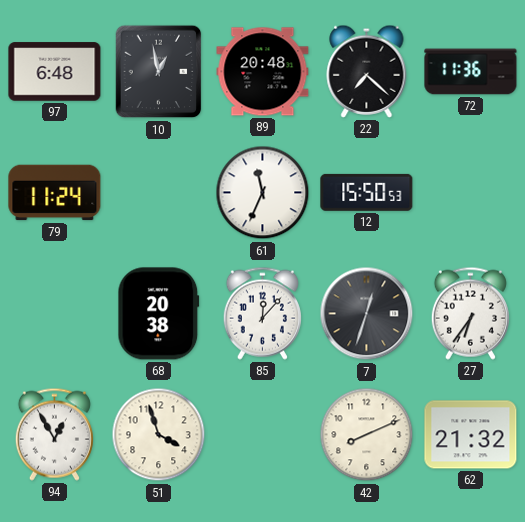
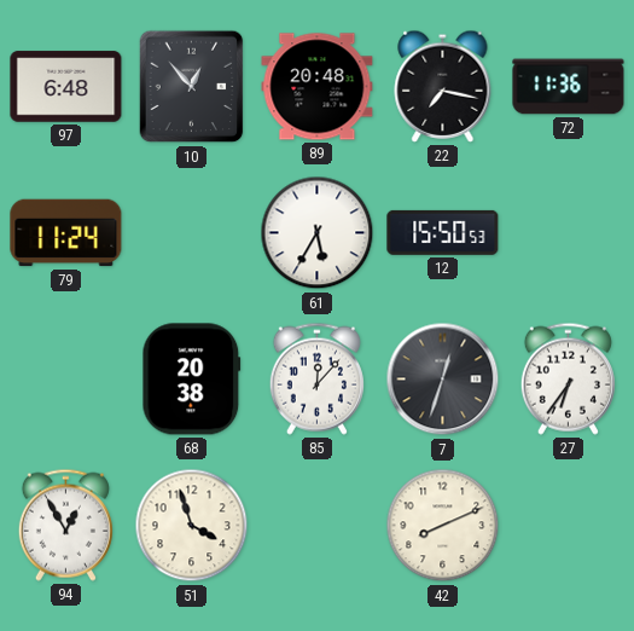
10: 12:58 -> 12:53 (192, 87)
22: 7:22 -> 7:17 (443, 86)
61: 11:34 -> 5:35 (318, 233)
62: 21:32 -> none (471, 435)
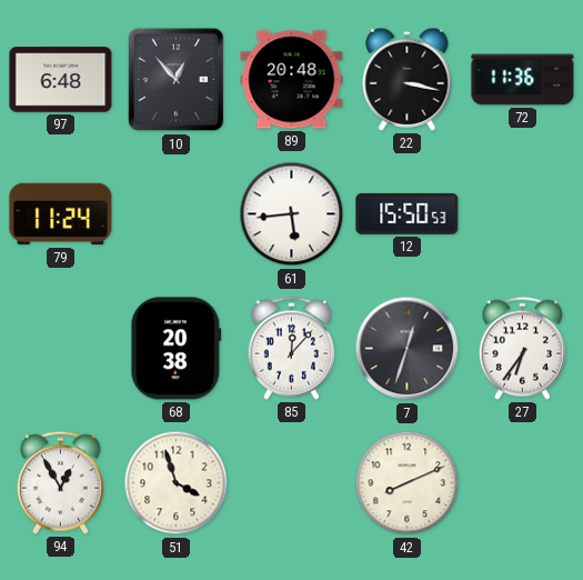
22: 7:17 -> 3:17 (408, 79)
61: 5:35 -> 5:44 (292, 214)
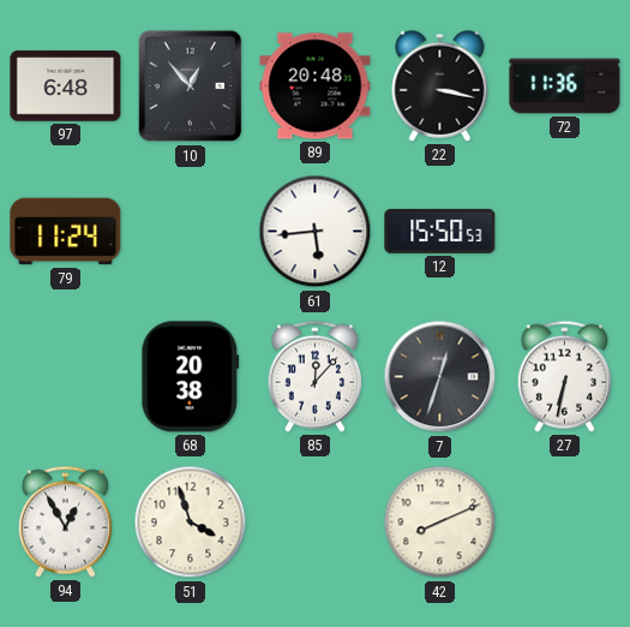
27: 6:36 -> 6:32 (564, 376)
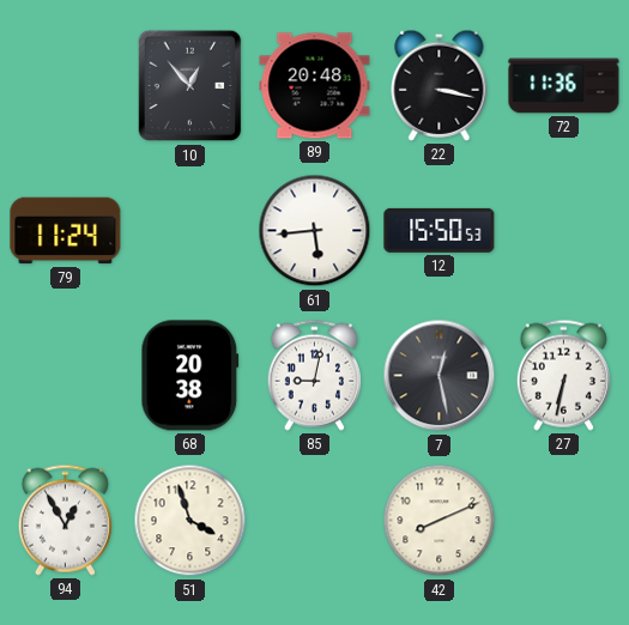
97: 6:48 -> none (66, 86)
85: 12:07 -> 9:02 (314, 375)
7: 12:33 -> 12:28 (440, 376)
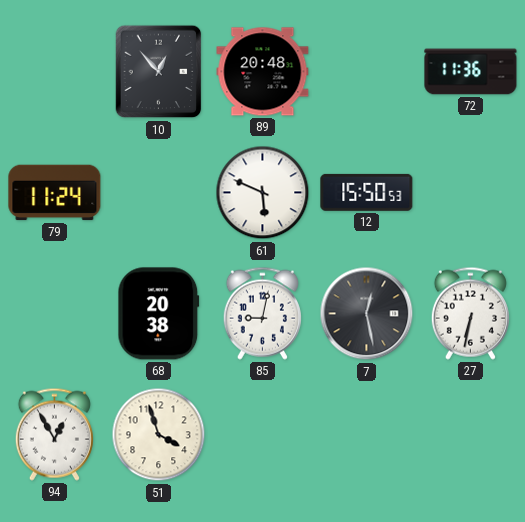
22: 3:17 -> none (440, 85)
61: 5:44 -> 5:49 (263, 193)
42: 8:11 -> none (440, 521)
